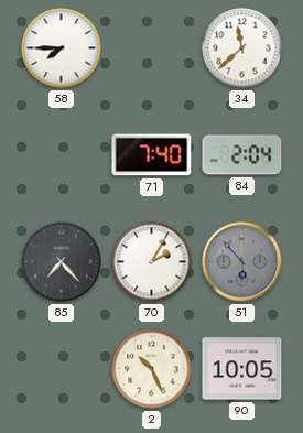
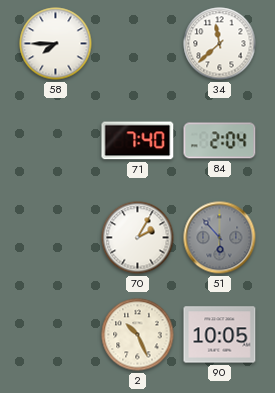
85: 7:23 -> none (62, 262)
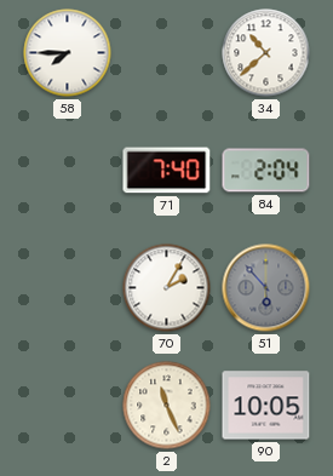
34: 11:38 -> 10:38 (266, 53)
2: 10:26 -> 11:26 (167, 406)
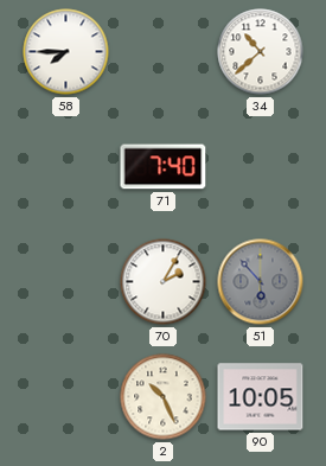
84: 2:04 -> none (266, 171)
2: 11:26 -> 10:26 (164, 397)
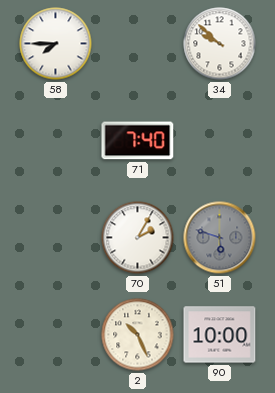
34: 10:38 -> 9:52 (220, 44)
51: 5:53 -> 5:48 (220, 238)
90: 10:05 -> 10:00 (220, 335)
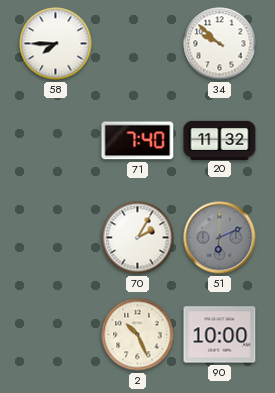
20: none -> 11:32 (220, 140)
51: 5:48 -> 6:11 (220, 238)
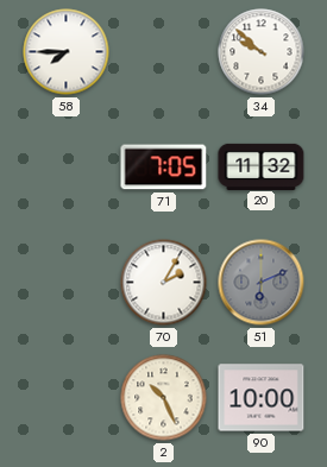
71: 7:40 -> 7:05 (164, 168)
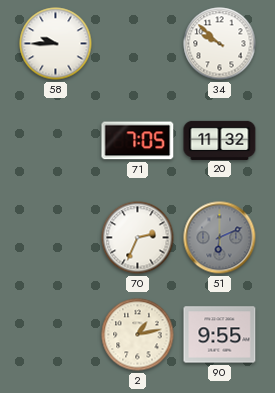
58: 7:45 -> 9:45 (56, 44)
70: 2:05 -> 2:34 (138, 238)
2: 10:26 -> 1:13 (138, 335)
90: 10:00 -> 9:55 (220, 335)
